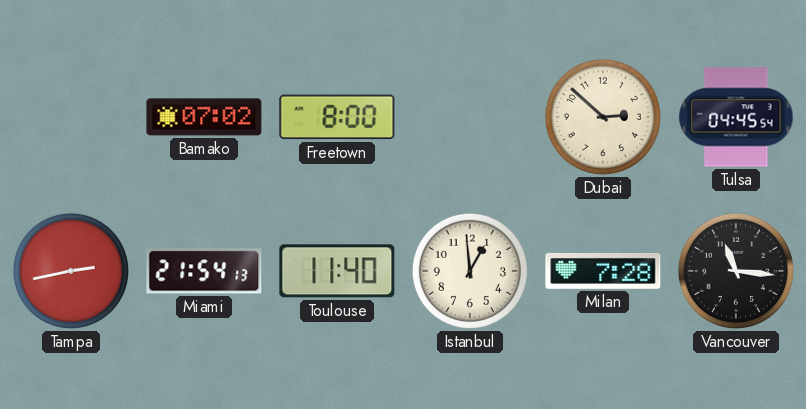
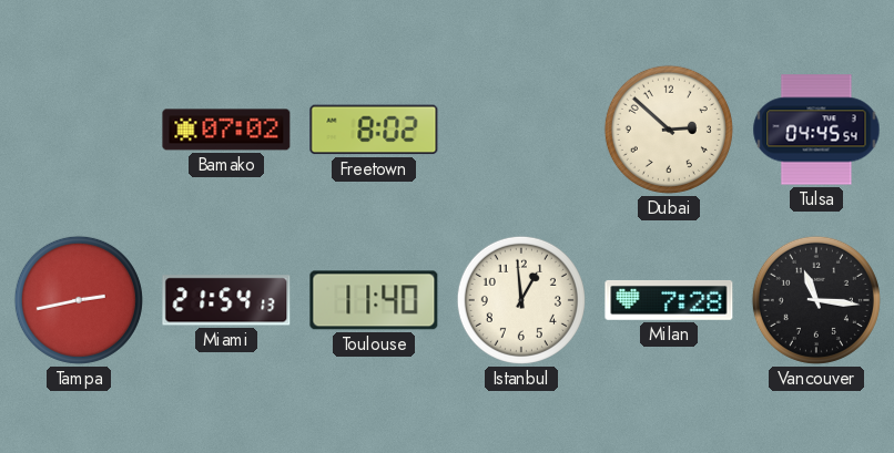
Freetown: 8:00 -> 8:02 (374, 130)
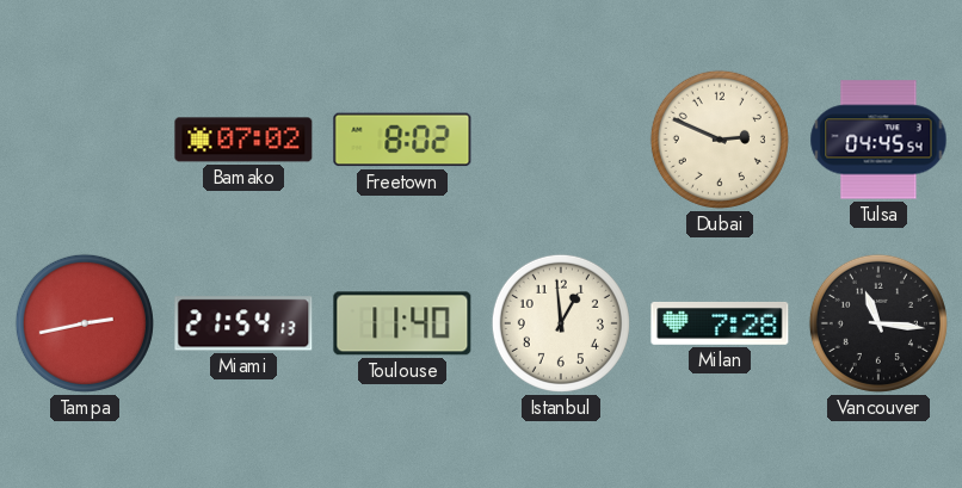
Dubai: 2:52 -> 2:49 (720, 140)
